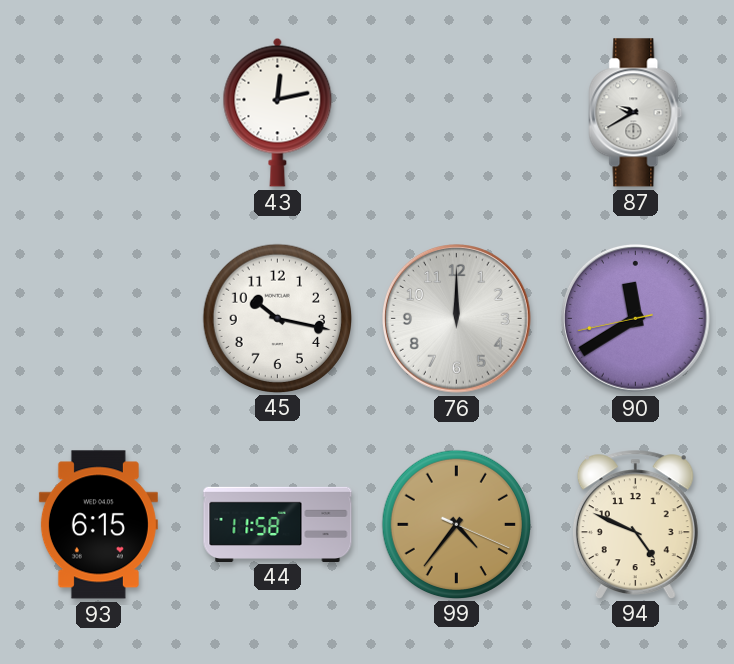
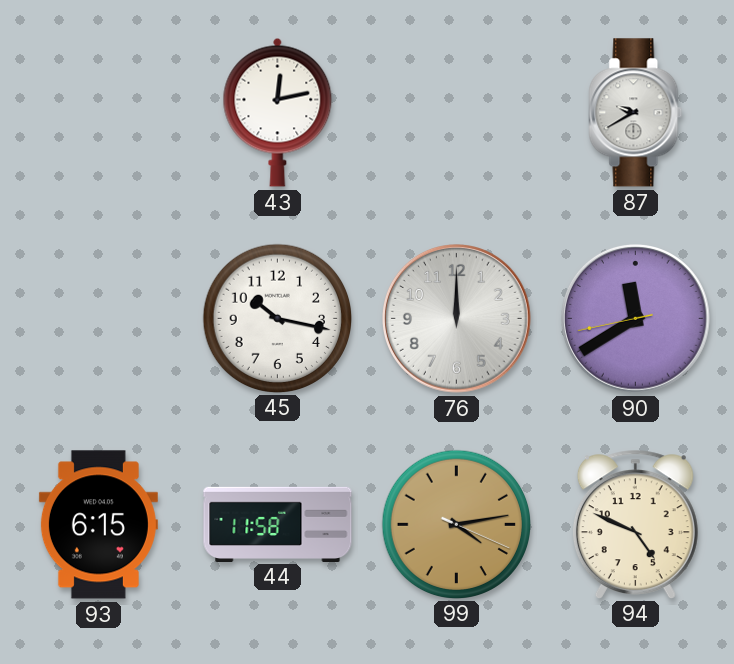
99: 4:36 -> 4:13 (456, 524)
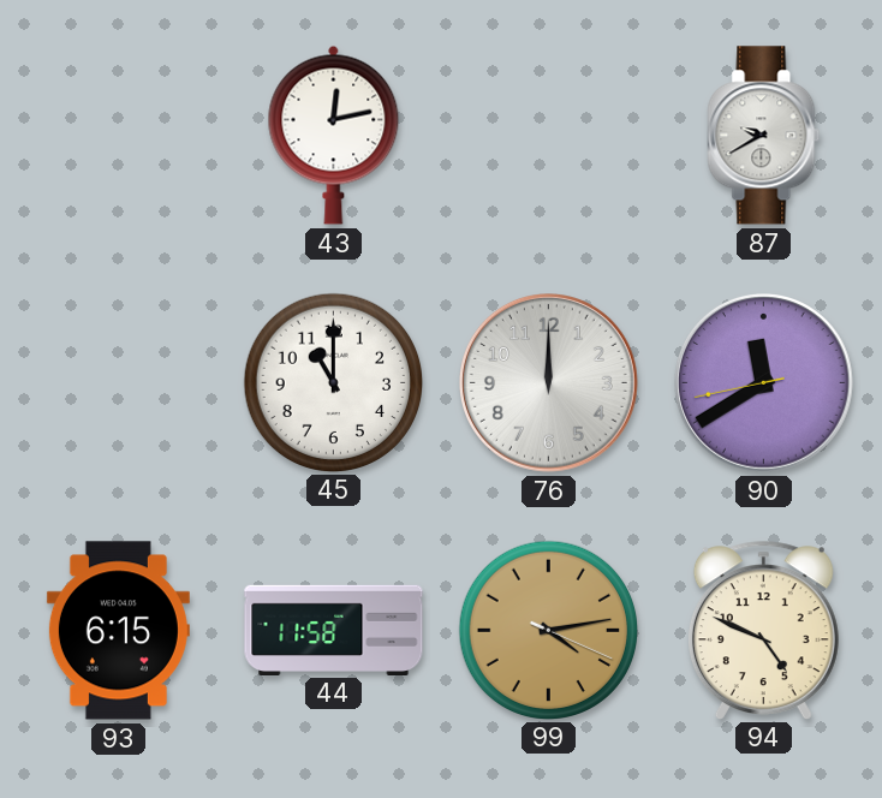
45: 10:17 -> 11:00 (333, 382)
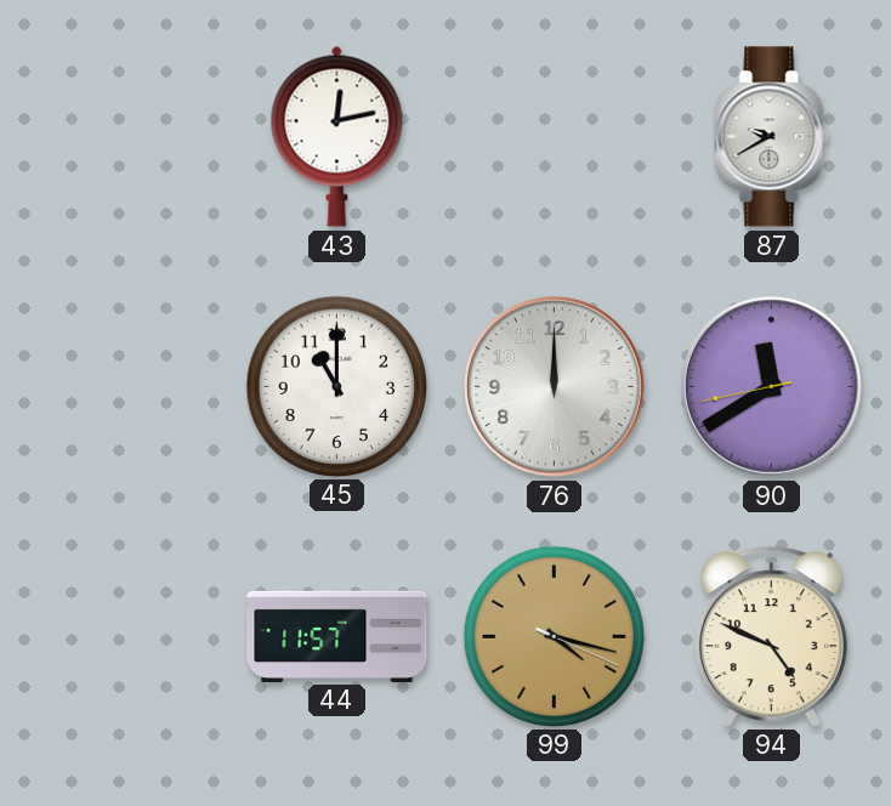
93: 6:15 -> none (118, 631)
44: 11:58 -> 11:57 (337, 636)
99: 4:13 -> 4:17 (554, 636)
